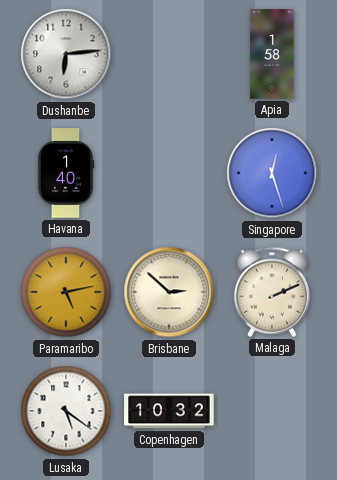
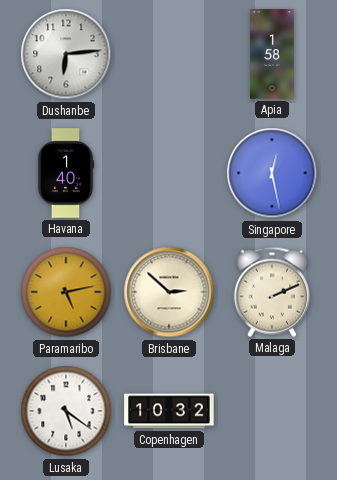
Singapore: 12:27 -> 12:28 (272, 173)
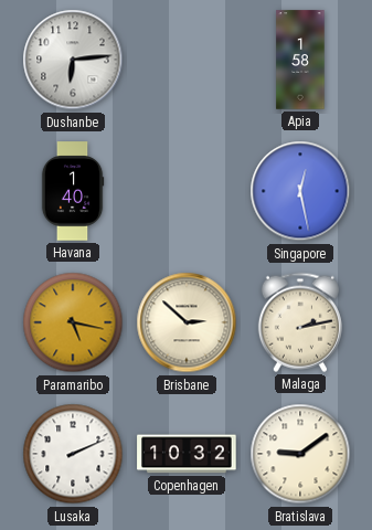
Paramaribo: 5:13 -> 5:17 (73, 322)
Malaga: 2:11 -> 2:13 (300, 322)
Lusaka: 5:21 -> 2:11 (73, 454)
Bratislava: none -> 9:09 (300, 454)
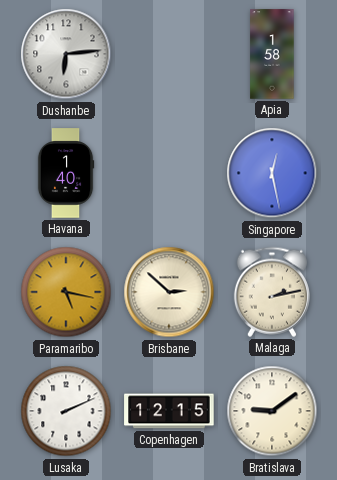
Copenhagen: 10:32 -> 12:15 (169, 411)
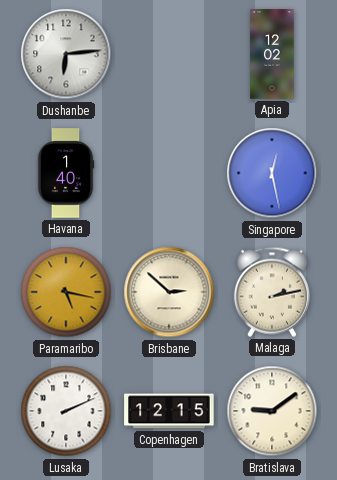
Apia: 1:58 -> 12:02 (272, 54)
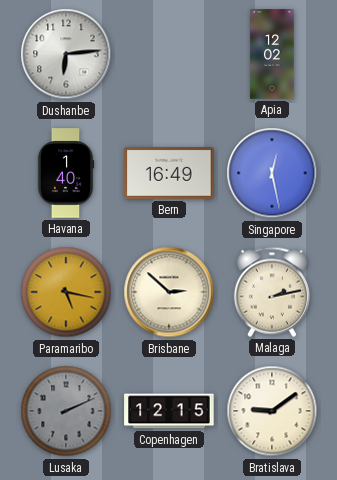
Bern: none -> 16:49 (169, 174)
Lusaka dial: white -> grey (66, 411)
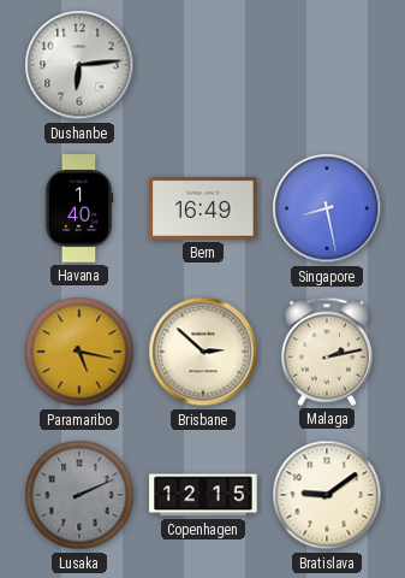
Apia: 12:02 -> none (272, 54)
Singapore: 12:28 -> 8:28 (327, 208)
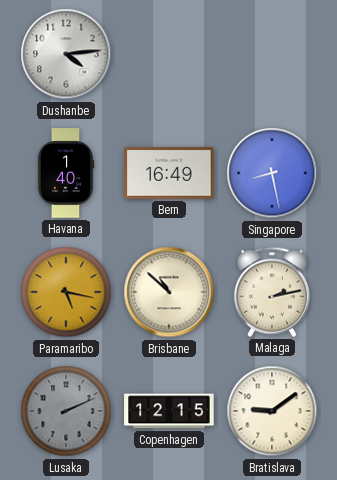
Dushanbe: 6:14 -> 4:14 (66, 54)
Brisbane: 2:52 -> 10:52 (169, 292)
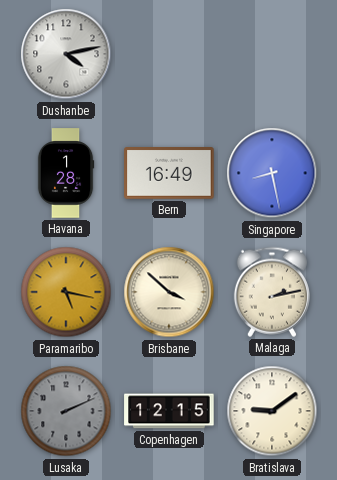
Dushanbe: 4:14 -> 4:13 (66, 54)
Havana: 1:40 -> 1:28 (66, 173)
Brisbane: 10:52 -> 3:52 (169, 292)
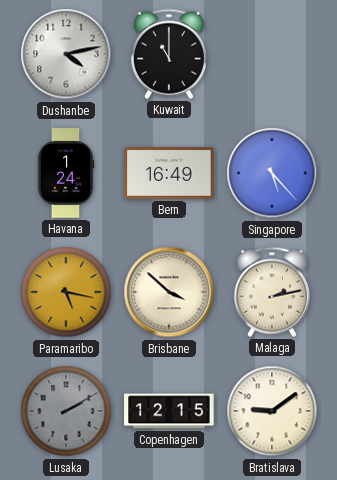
Kuwait: none -> 11:00 (169, 54)
Havana: 1:28 -> 1:24 (66, 173)
Singapore: 8:28 -> 5:23 (272, 173)
Lusaka: 2:11 -> 2:10 (66, 411)
